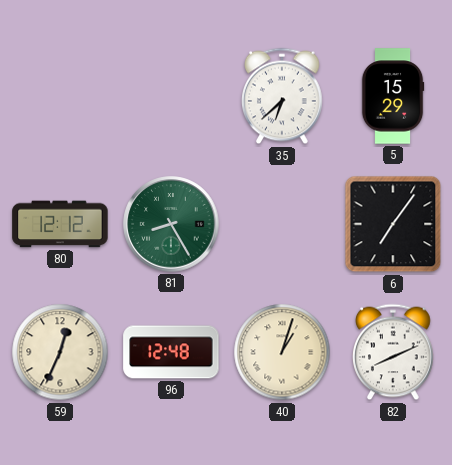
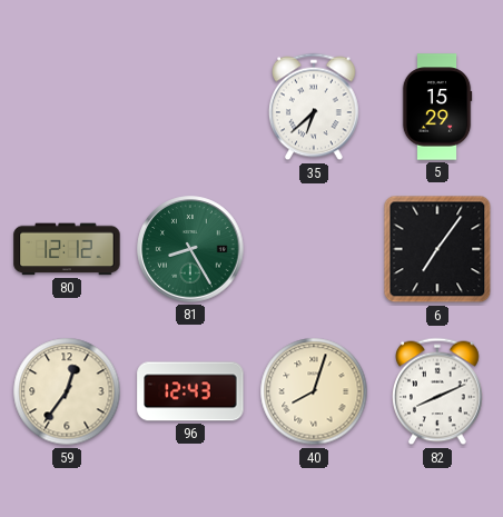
59: 12:34 -> 12:36 (67, 391)
96: 12:48 -> 12:43 (190, 391)
40: 1:03 -> 8:03 (314, 391)
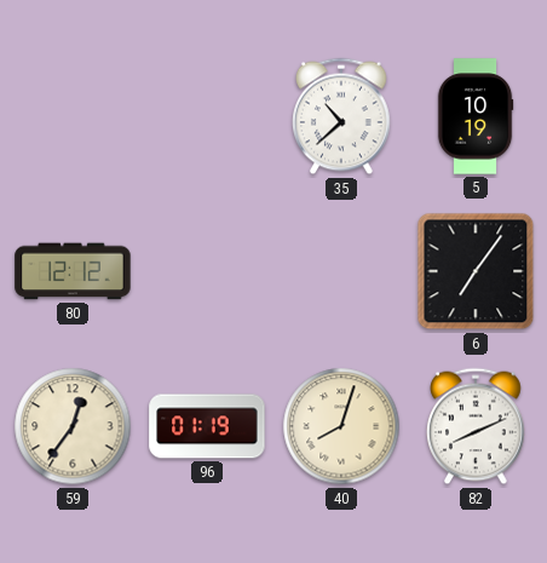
35: 6:38 -> 10:38 (342, 116)
5: 15:29 -> 10:19 (476, 116)
81: 8:25 -> none (190, 249)
96: 12:43 -> 01:19 (207, 426)
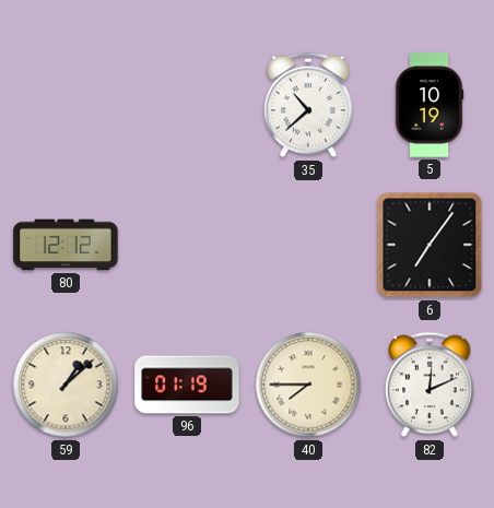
59: 12:36 -> 1:08 (66, 385)
40: 8:03 -> 7:45 (308, 385)
82: 8:11 -> 12:11 (431, 385)
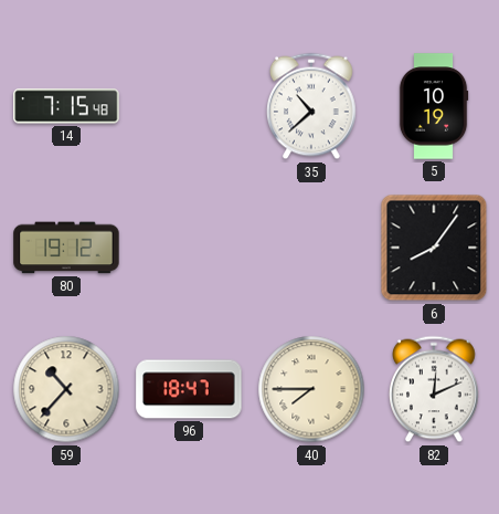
14: none -> 7:15 (66, 106)
80: 12:12 -> 19:12 (66, 248)
6: 7:06 -> 8:06 (434, 248)
59: 1:08 -> 10:37 (66, 389)
96: 01:19 -> 18:47 (189, 389)
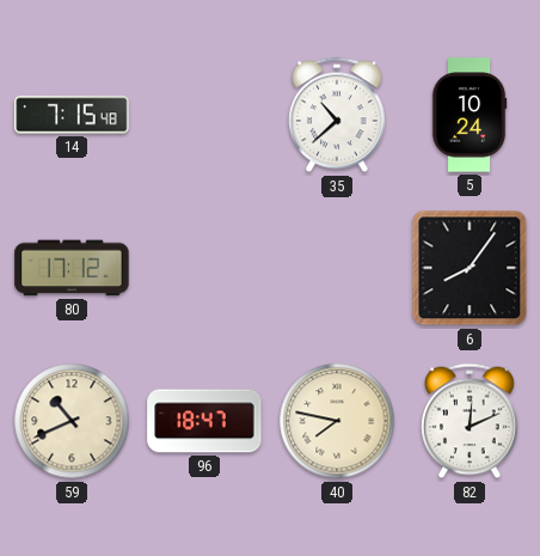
5: 10:19 -> 10:24 (470, 115)
80: 19:12 -> 17:12 (72, 268)
59: 10:37 -> 10:41 (72, 421)
40: 7:45 -> 7:47 (337, 421)
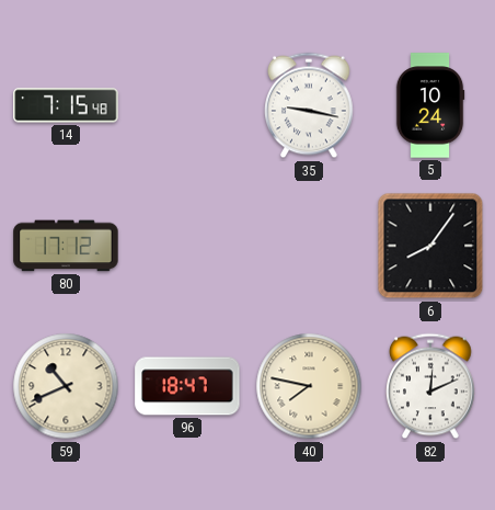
35: 10:38 -> 9:17 (310, 105)
